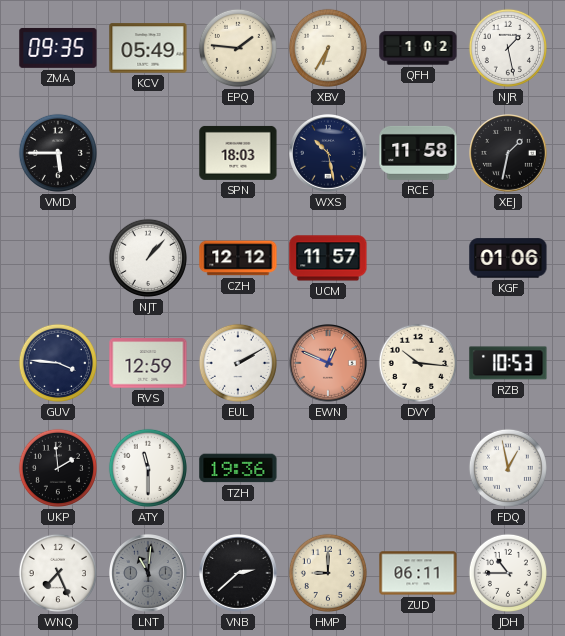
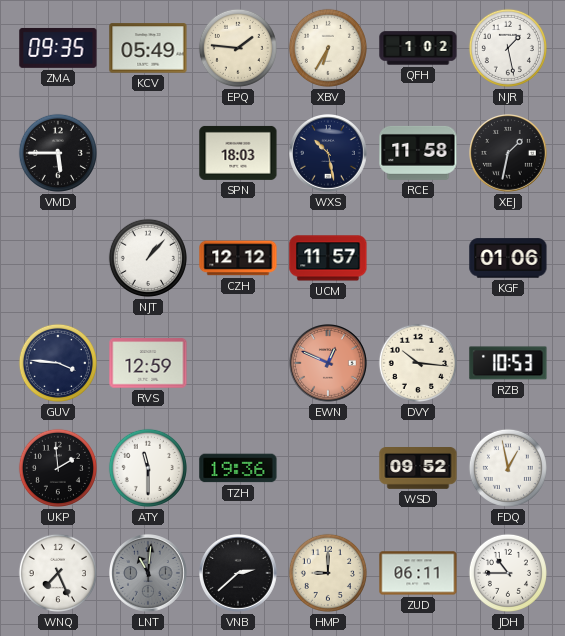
EUL: 2:10 -> none (238, 363)
WSD: none -> 09:52 (418, 469)
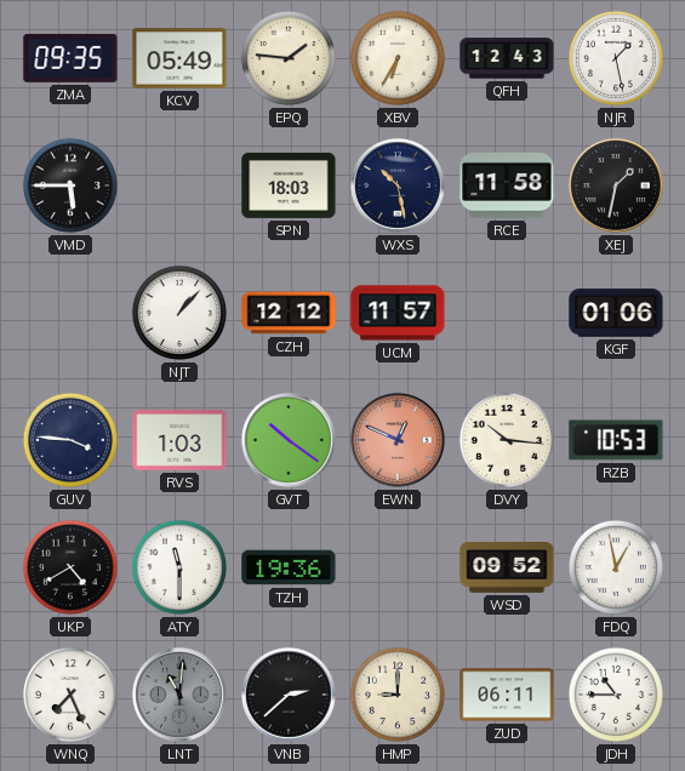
QFH: 1:02 -> 12:43 (507, 58)
RVS: 12:59 -> 1:03 (179, 440)
GVT: none -> 10:21 (290, 441)
UKP: 1:59 -> 4:40 (70, 567)
